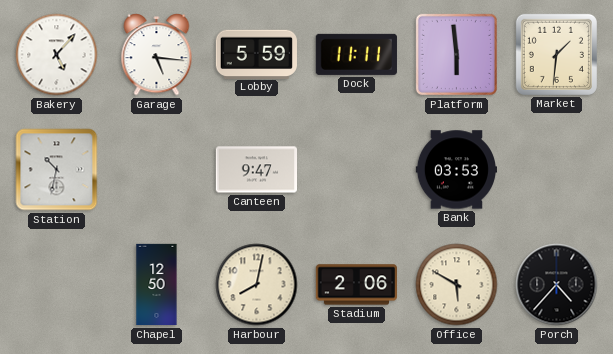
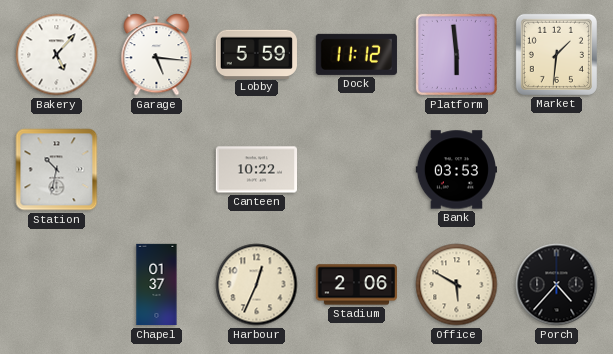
Dock: 11:11 -> 11:12 (356, 54)
Canteen: 9:47 -> 10:22 (256, 170)
Chapel: 12:50 -> 01:37 (157, 285)
Harbour: 8:02 -> 12:34 (257, 285)
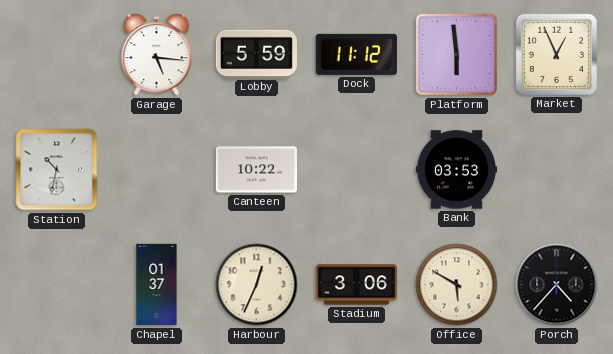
Bakery: 5:07 -> none (57, 55)
Market: 1:31 -> 12:56 (556, 54)
Stadium: 2:06 -> 3:06 (356, 285)
